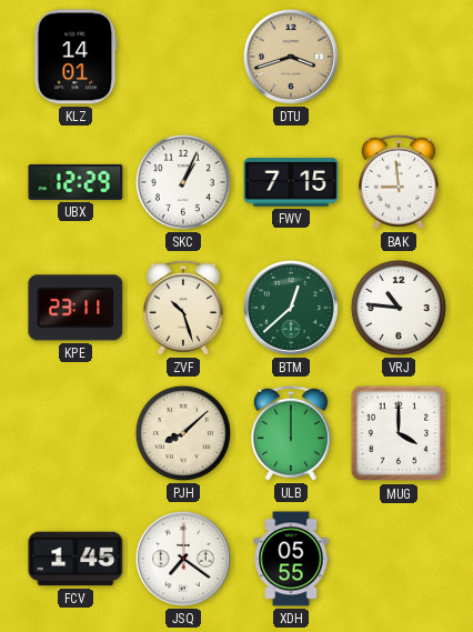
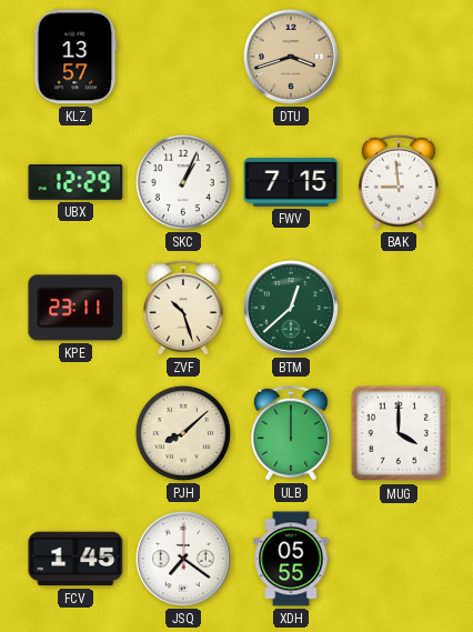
KLZ: 14:01 -> 13:57 (76, 57)
VRJ: 10:46 -> none (399, 308)
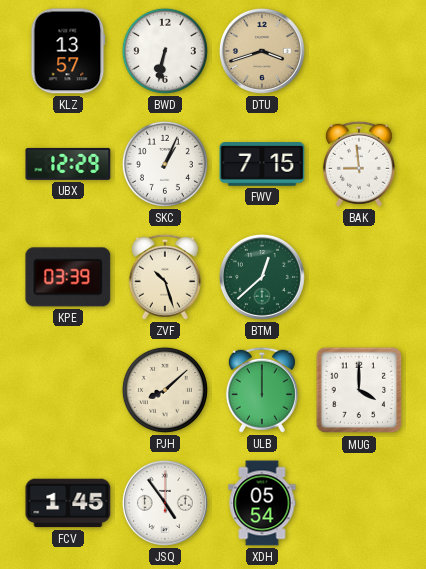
BWD: none -> 6:32 (165, 51)
KPE: 23:11 -> 03:39 (68, 277)
JSQ: 7:21 -> 4:54 (165, 503)
XDH: 05:55 -> 05:54 (262, 503)
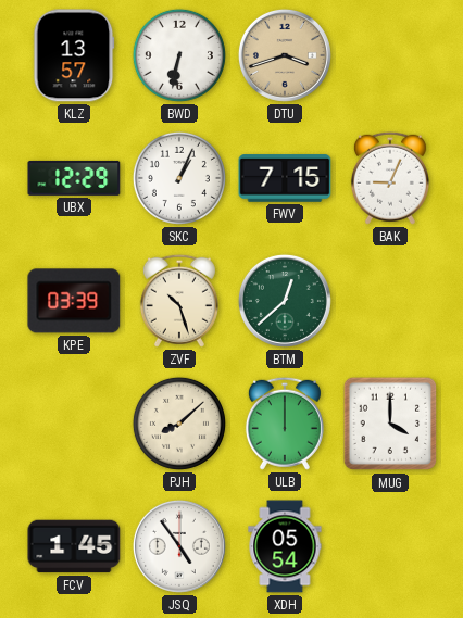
BAK: 8:59 -> 9:04 (390, 178)
